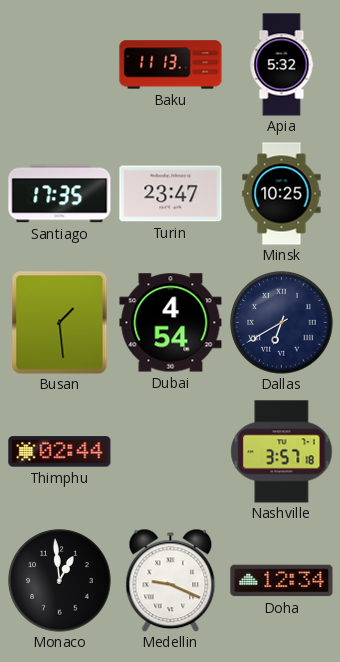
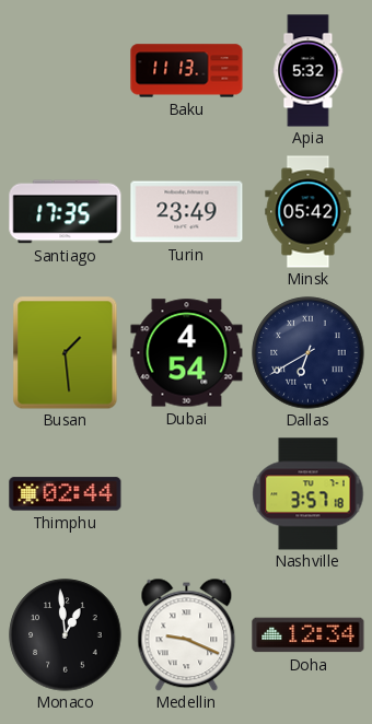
Turin: 23:47 -> 23:49 (187, 212)
Minsk: 10:25 -> 05:42 (309, 212)
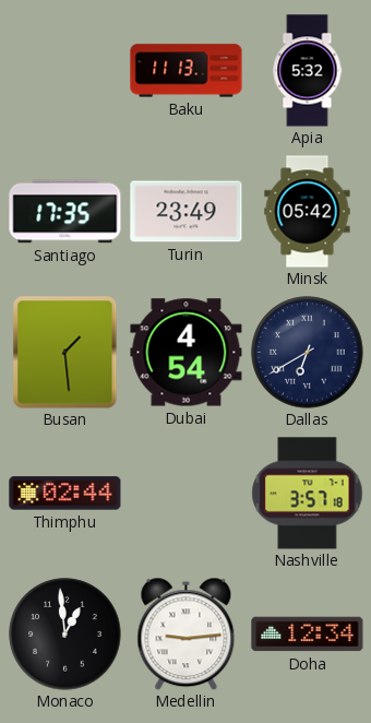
Medellin: 9:19 -> 9:14 (187, 633)
